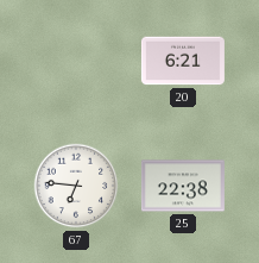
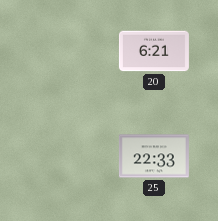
67: 6:46 -> none (76, 186)
25: 22:38 -> 22:33 (154, 156)
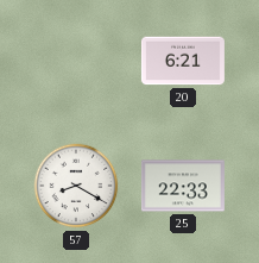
57: none -> 8:20 (76, 186)
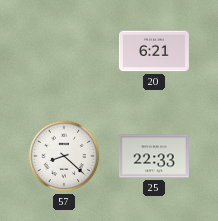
57: 8:20 -> 8:22 (64, 156)
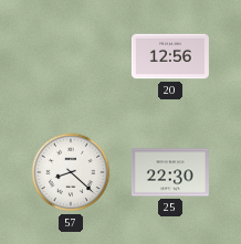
20: 6:21 -> 12:56 (170, 56)
25: 22:33 -> 22:30 (170, 172)
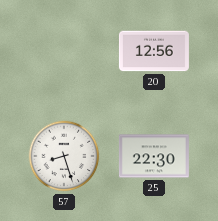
57: 8:22 -> 8:27 (64, 156)
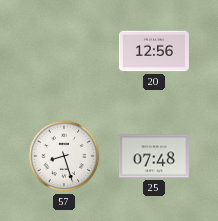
25: 22:30 -> 07:48 (154, 156)
